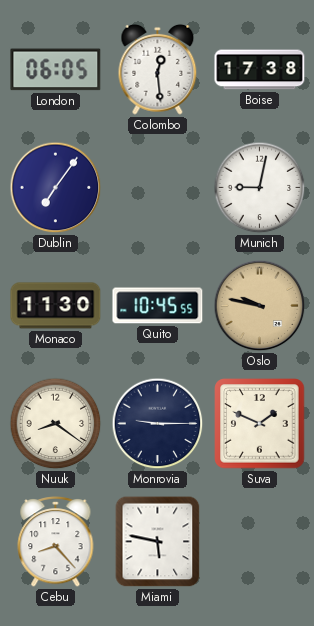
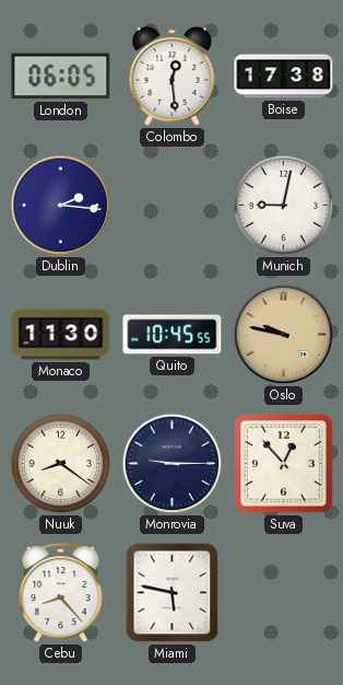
Dublin: 7:06 -> 2:16 (61, 206)
Suva: 1:49 -> 12:53 (284, 464)
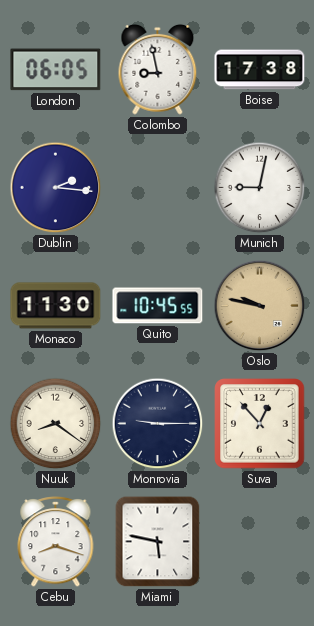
Colombo: 12:29 -> 8:58 (158, 69)
Cebu: 8:23 -> 8:18 (56, 542)
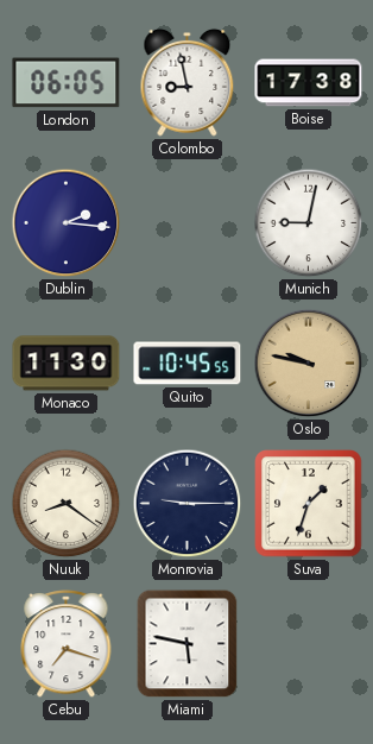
Suva: 12:53 -> 1:33 (309, 504)
Cebu: 8:18 -> 7:18 (67, 644)
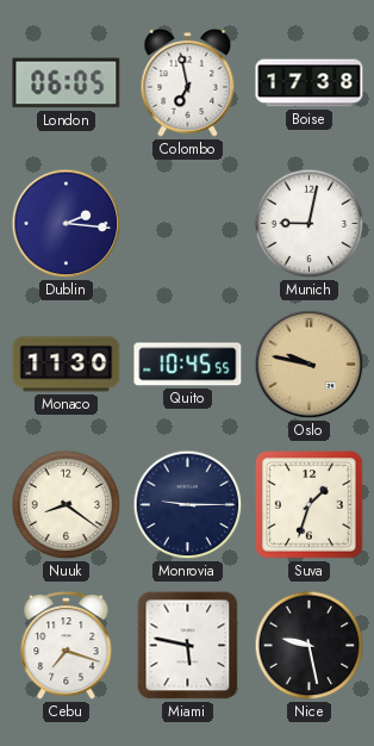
Colombo: 8:58 -> 6:58 (188, 82)
Nice: none -> 9:28 (310, 646)
